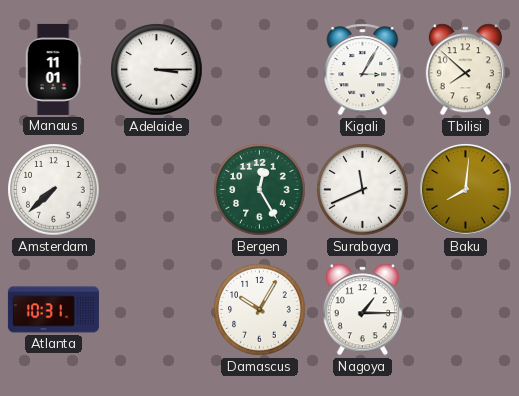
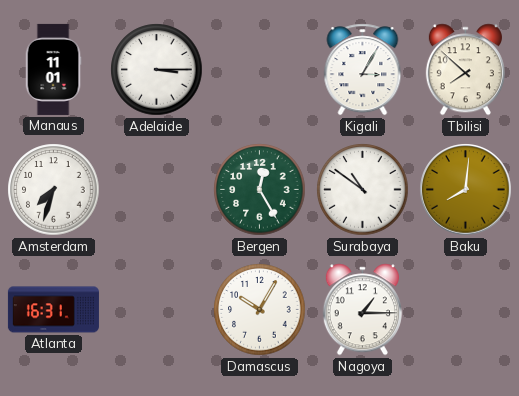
Amsterdam: 7:38 -> 7:33 (54, 190)
Surabaya: 11:41 -> 10:51 (363, 190)
Atlanta: 10:31 -> 16:31 (53, 310)
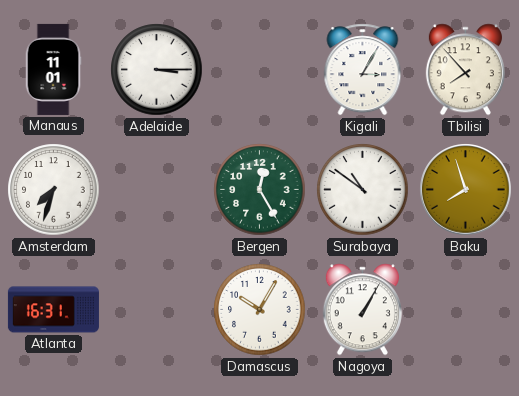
Tbilisi: 7:52 -> 7:53 (465, 70)
Baku: 8:01 -> 7:57 (466, 190)
Nagoya: 1:15 -> 1:05 (362, 310)
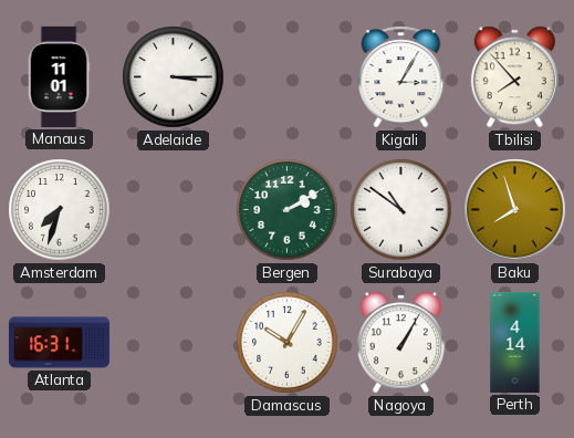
Bergen: 12:25 -> 2:10 (288, 210)
Perth: none -> 4:14 (515, 342)
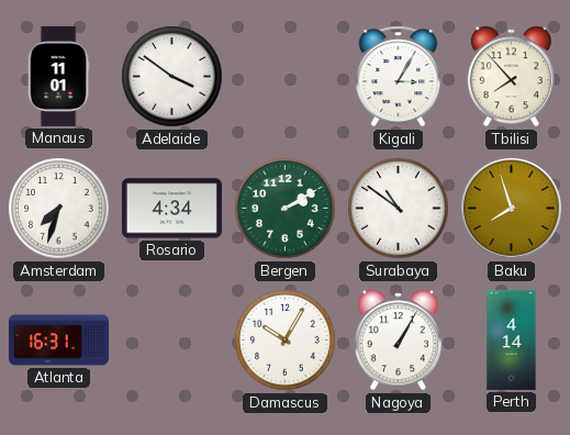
Adelaide: 3:15 -> 3:51 (172, 77)
Rosario: none -> 4:34 (171, 209)
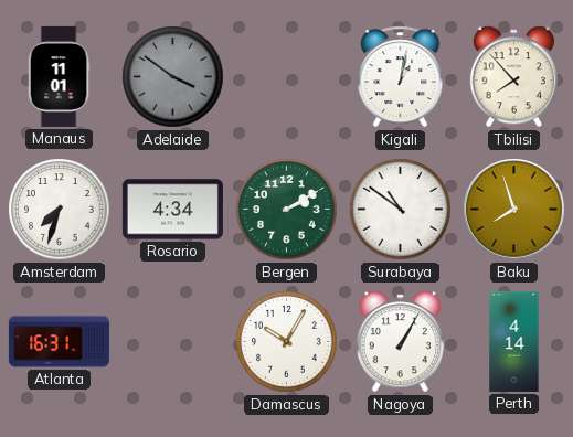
Adelaide dial: white -> grey (173, 77)
Kigali: 3:05 -> 1:02 (401, 77)
